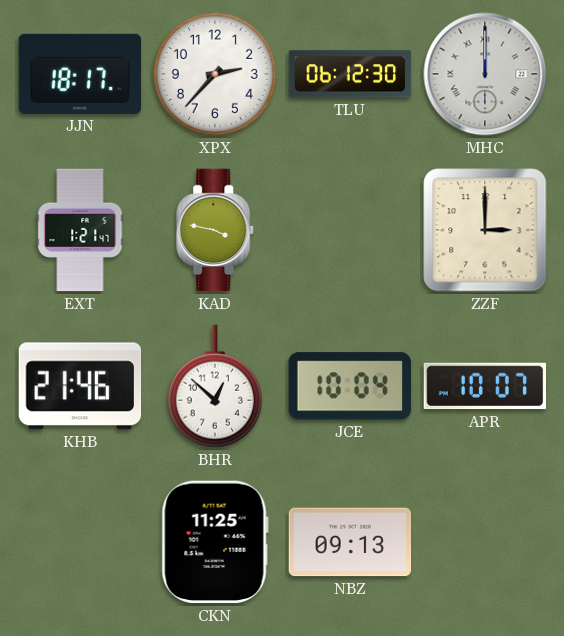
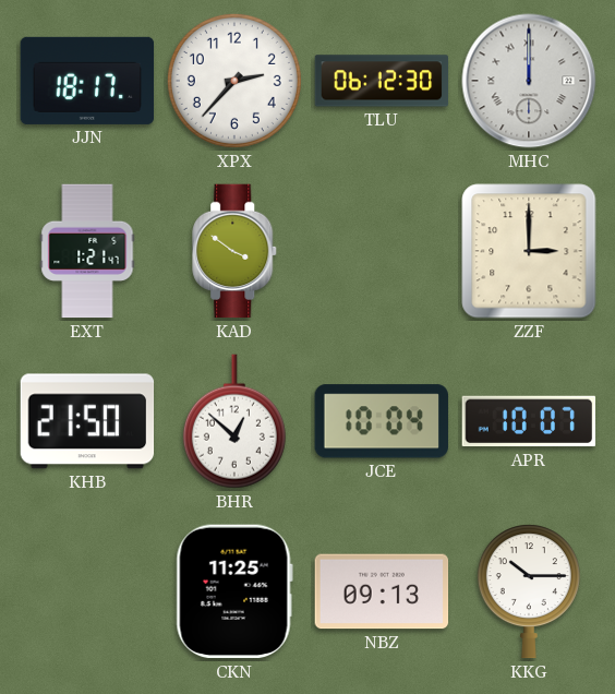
KAD: 3:47 -> 3:51 (236, 251)
KHB: 21:46 -> 21:50 (87, 421)
KKG: none -> 10:15 (529, 591)
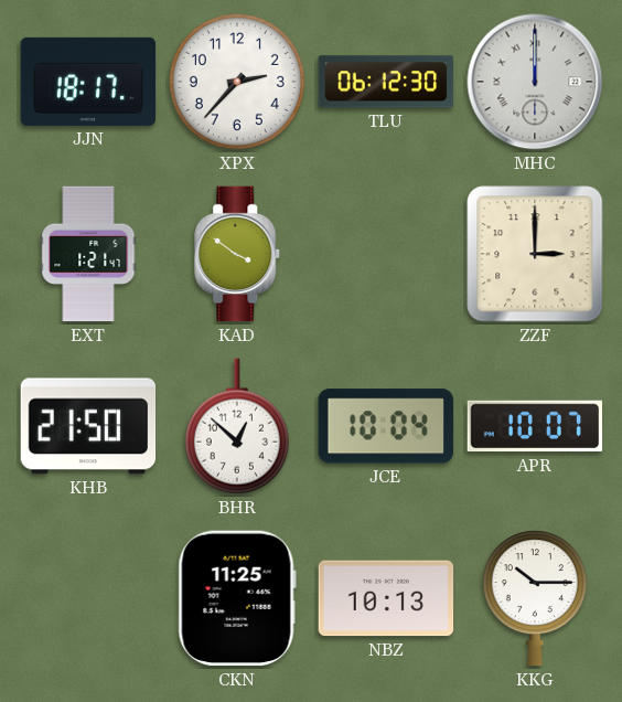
NBZ: 09:13 -> 10:13 (386, 598)
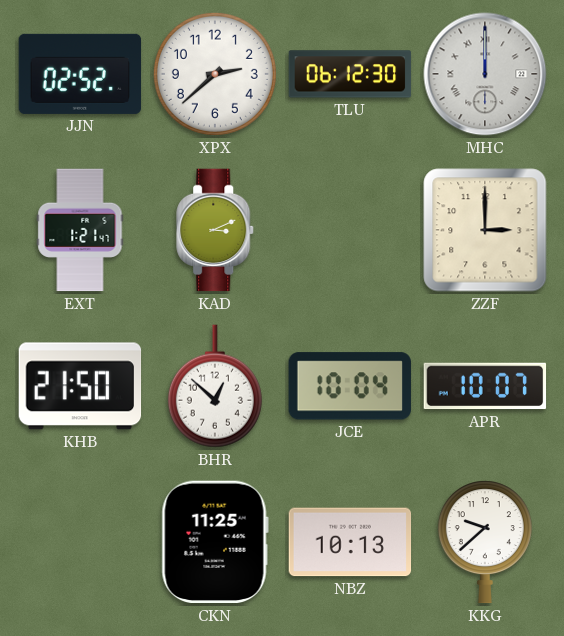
JJN: 18:17 -> 02:52 (80, 74)
XPX: 2:37 -> 2:38 (215, 74)
KAD: 3:51 -> 3:11 (216, 230)
KKG: 10:15 -> 9:38 (485, 542)
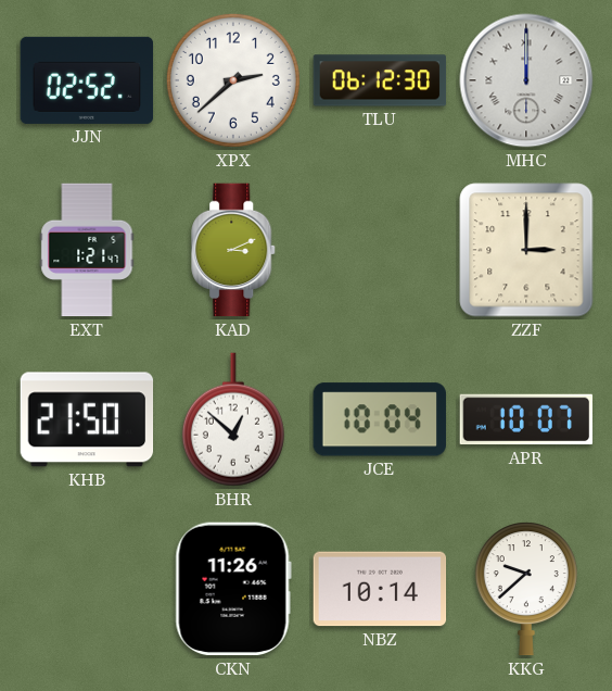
CKN: 11:25 -> 11:26 (233, 589)
NBZ: 10:13 -> 10:14 (380, 589)
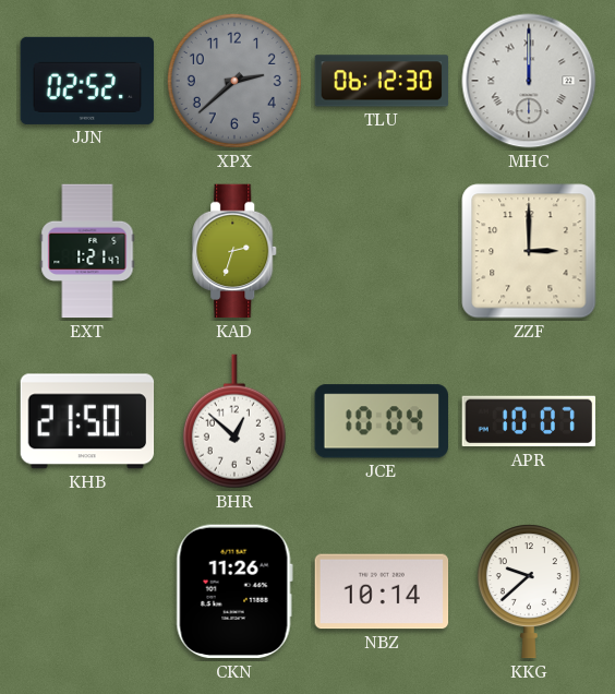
XPX dial: white -> grey (234, 81)
KAD: 3:11 -> 2:33 (236, 251)
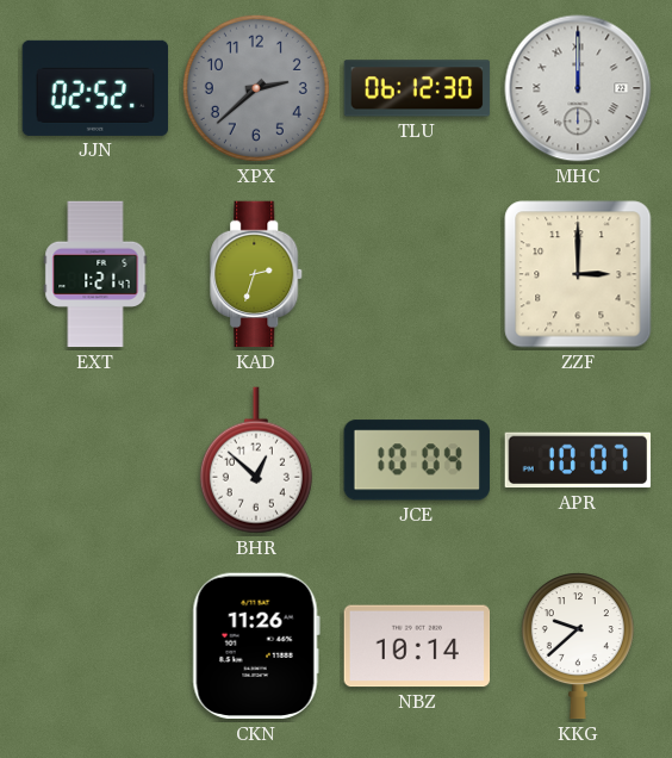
KHB: 21:50 -> none (87, 421)
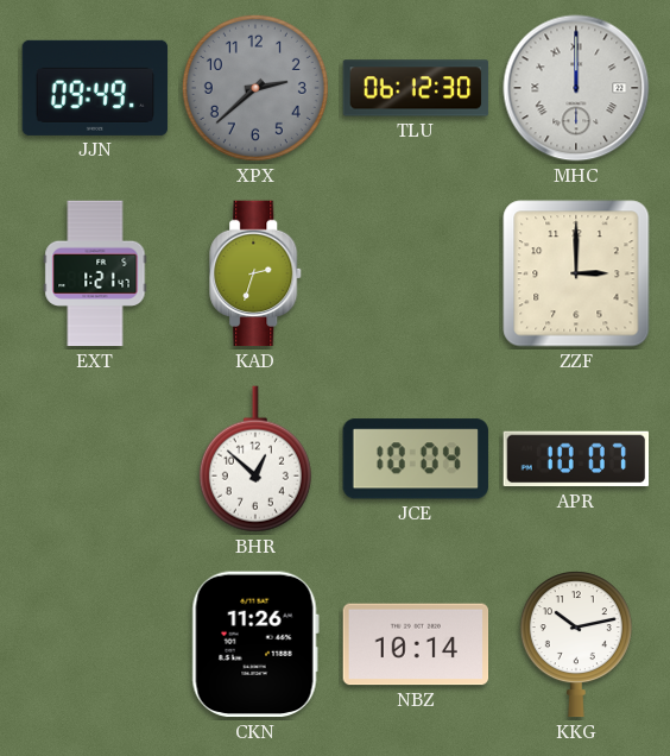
JJN: 02:52 -> 09:49 (95, 88)
KKG: 9:38 -> 10:13 (576, 644)
